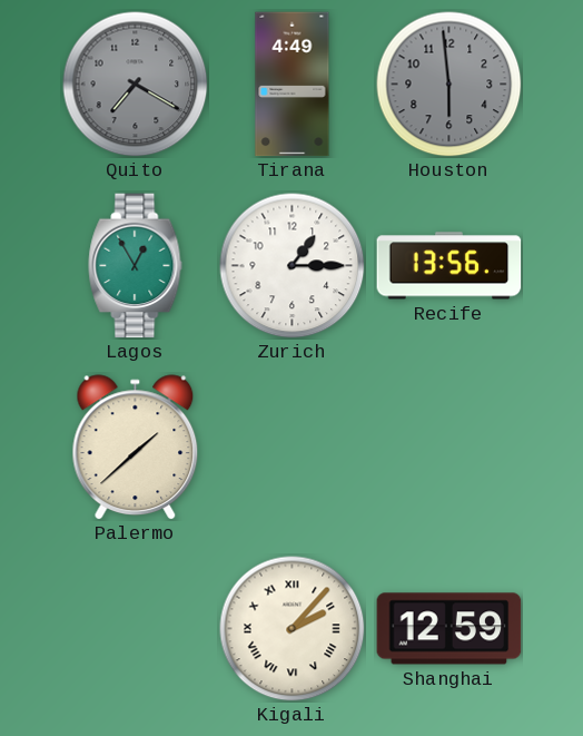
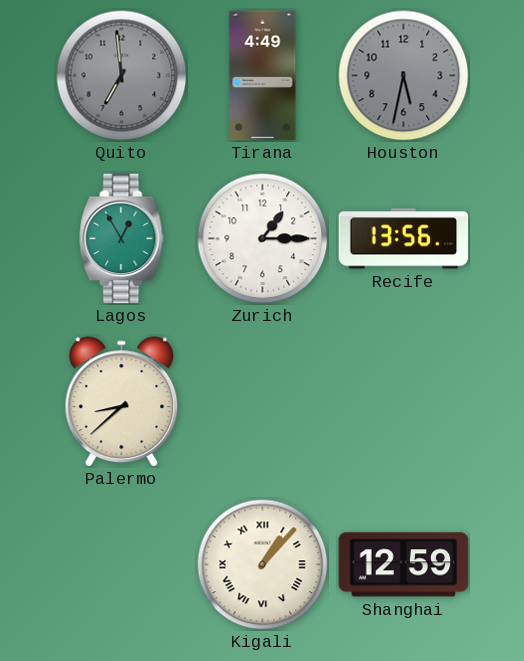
Quito: 7:20 -> 6:59 (122, 76)
Houston: 5:59 -> 5:32 (404, 76)
Palermo: 1:38 -> 8:38 (122, 402)
Kigali: 2:07 -> 1:07 (263, 565)
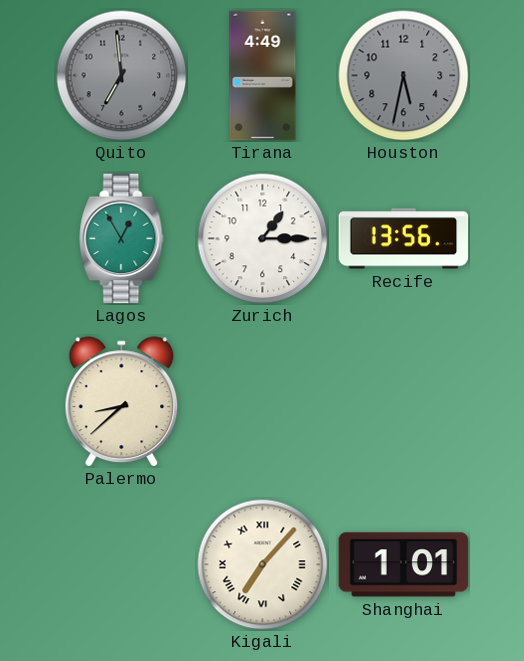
Kigali: 1:07 -> 7:07 (263, 565)
Shanghai: 12:59 -> 1:01 (404, 565)
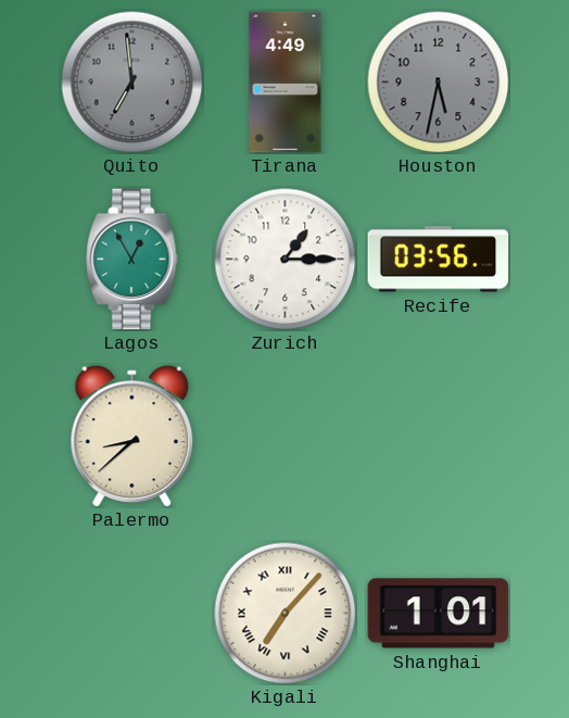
Recife: 13:56 -> 03:56 (439, 260)
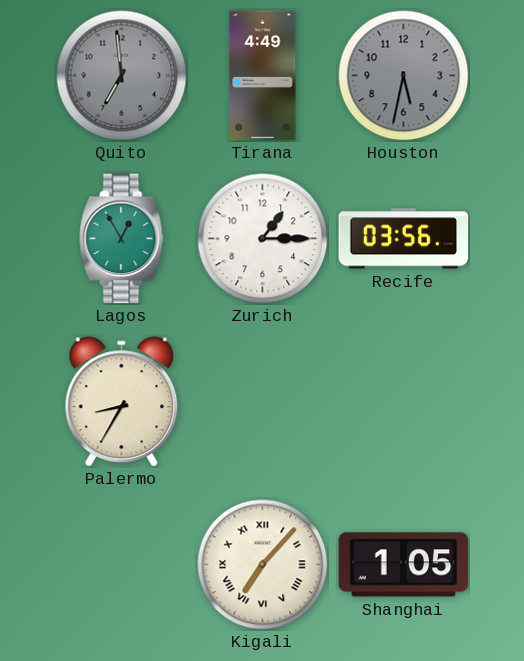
Palermo: 8:38 -> 8:35 (122, 402)
Shanghai: 1:01 -> 1:05 (404, 565)
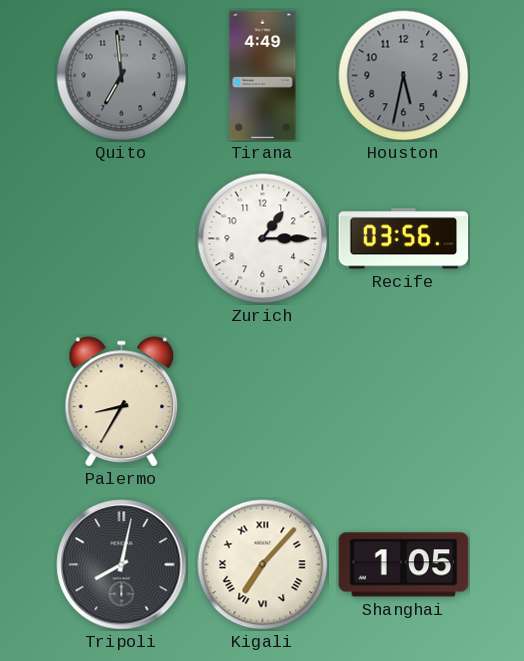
Lagos: 12:55 -> none (122, 239)
Tripoli: none -> 8:02 (122, 565)
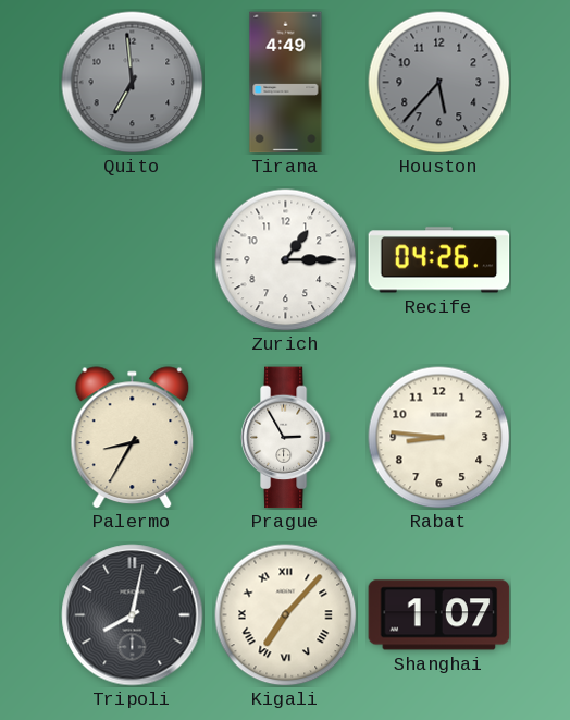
Houston: 5:32 -> 5:37 (439, 83)
Recife: 03:56 -> 04:26 (439, 260)
Prague: none -> 2:55 (285, 438)
Rabat: none -> 8:46 (439, 438)
Shanghai: 1:05 -> 1:07 (439, 615)
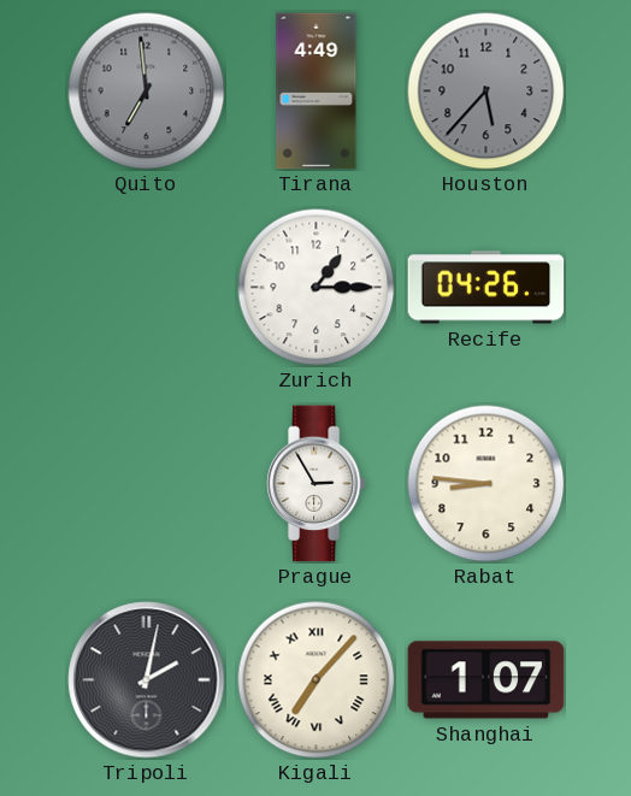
Palermo: 8:35 -> none (133, 438)
Tripoli: 8:02 -> 2:02 (147, 680)
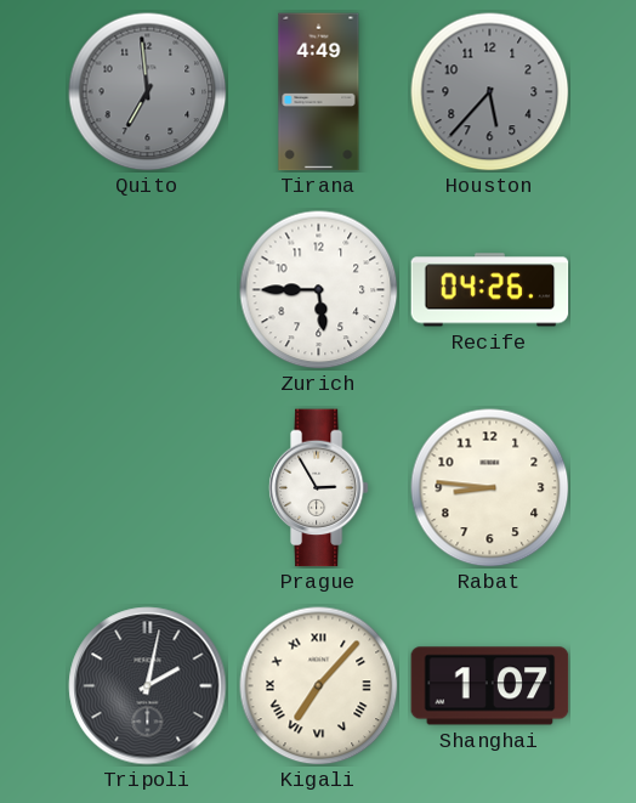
Zurich: 1:15 -> 5:45 (319, 290)
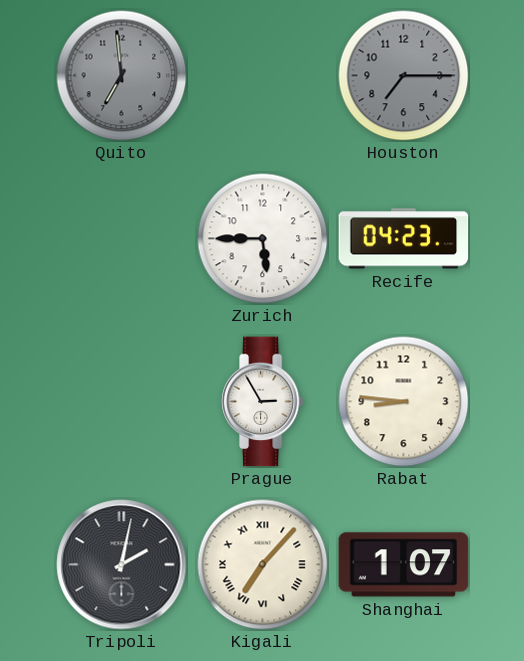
Tirana: 4:49 -> none (319, 92)
Houston: 5:37 -> 7:15 (404, 76)
Recife: 04:26 -> 04:23 (404, 239)
